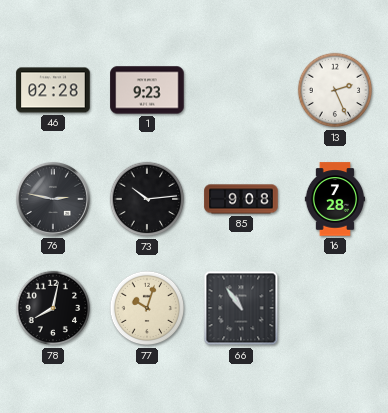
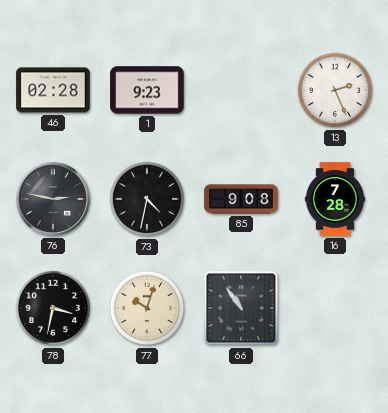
73: 10:14 -> 4:32 (147, 199)
78: 8:02 -> 3:32 (53, 308)
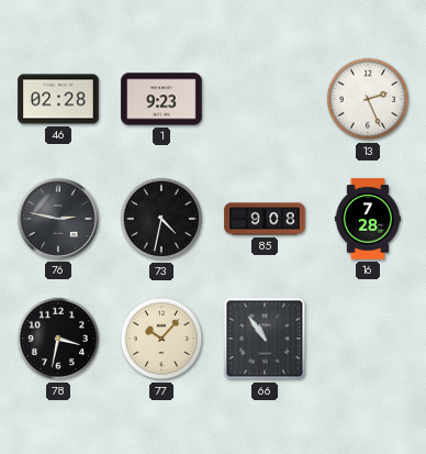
77: 10:03 -> 10:07 (161, 339)
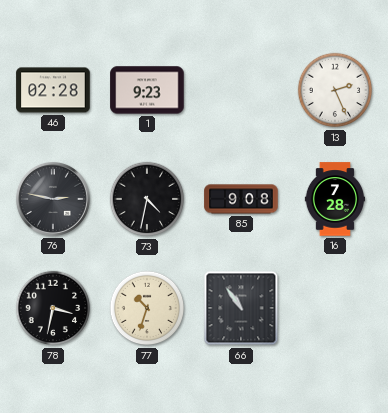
77: 10:07 -> 10:33 (147, 308)
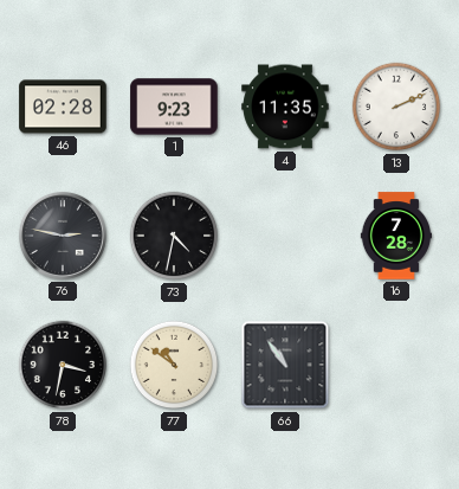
4: none -> 11:35 (285, 107)
13: 2:26 -> 2:11 (396, 107)
85: 9:08 -> none (241, 199)
77: 10:33 -> 10:51 (174, 365)
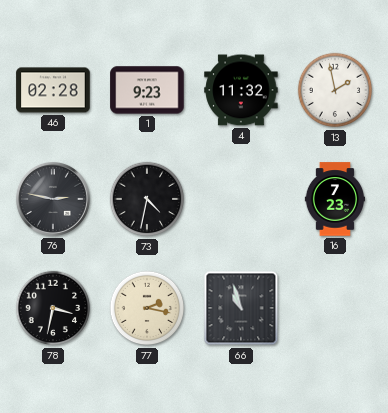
4: 11:35 -> 11:32 (241, 90)
13: 2:11 -> 1:58 (335, 90)
16: 7:28 -> 7:23 (334, 199)
77: 10:51 -> 2:17 (147, 308)
66: 10:54 -> 10:57 (241, 308)
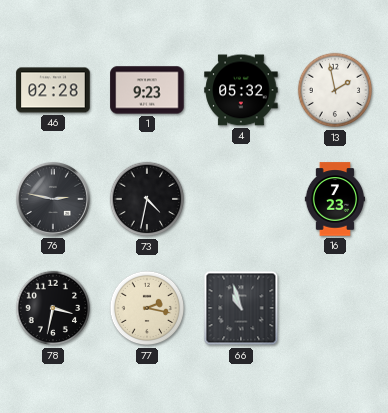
4: 11:32 -> 05:32 (241, 90)
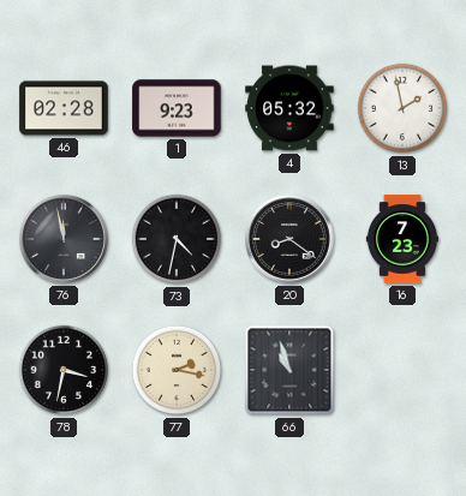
76: 2:47 -> 11:58 (64, 239)
20: none -> 8:21 (289, 239)
